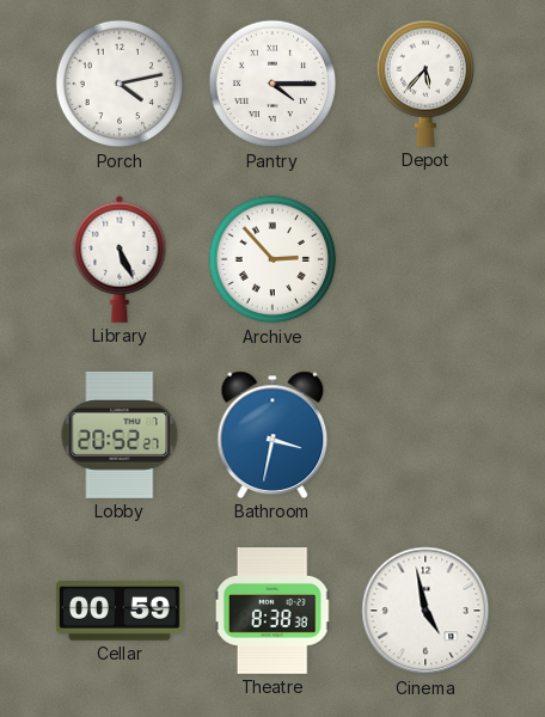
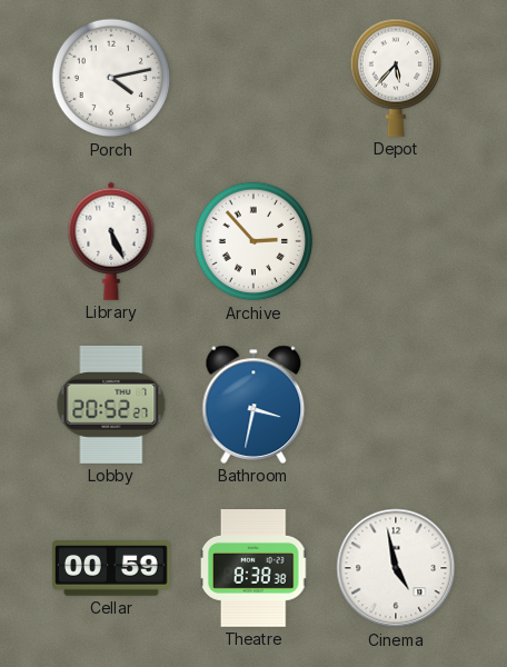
Pantry: 4:15 -> none (272, 84)
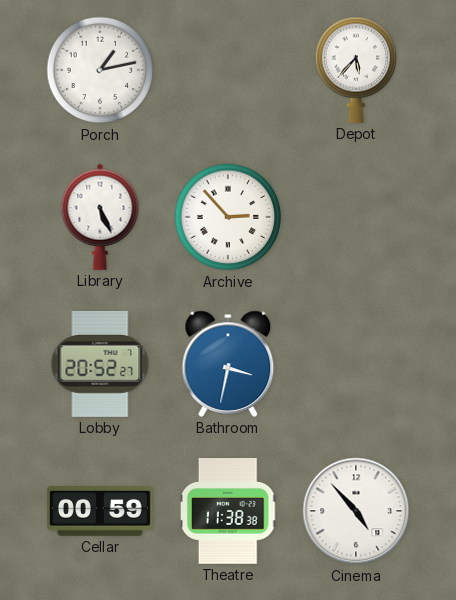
Porch: 4:13 -> 1:13 (100, 70)
Theatre: 8:38 -> 11:38 (229, 512)
Cinema: 4:58 -> 4:53 (356, 511)
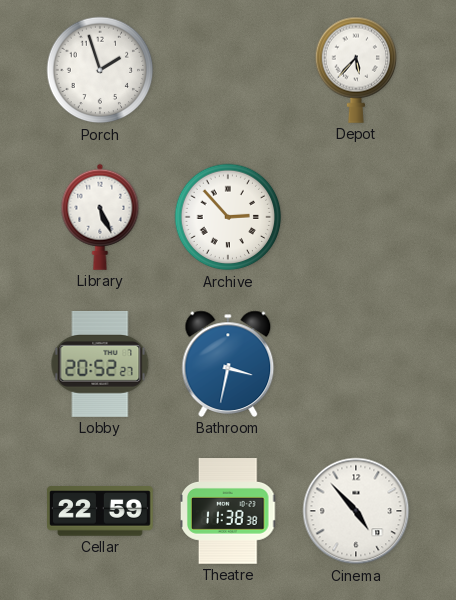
Porch: 1:13 -> 1:57 (100, 70)
Cellar: 00:59 -> 22:59 (101, 511)
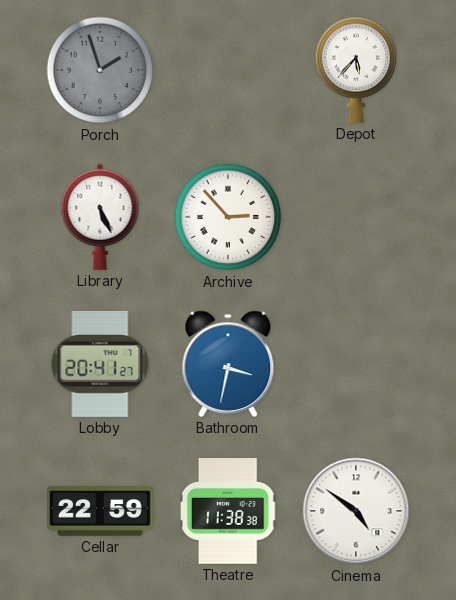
Porch dial: white -> grey (100, 70)
Lobby: 20:52 -> 20:41 (100, 364)
Cinema: 4:53 -> 4:51 (356, 511)
